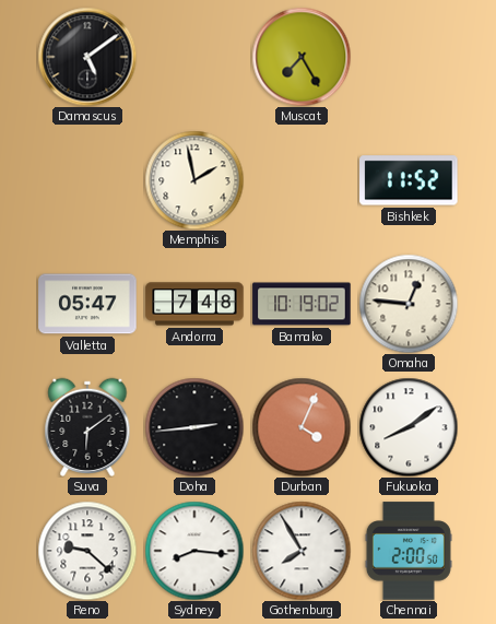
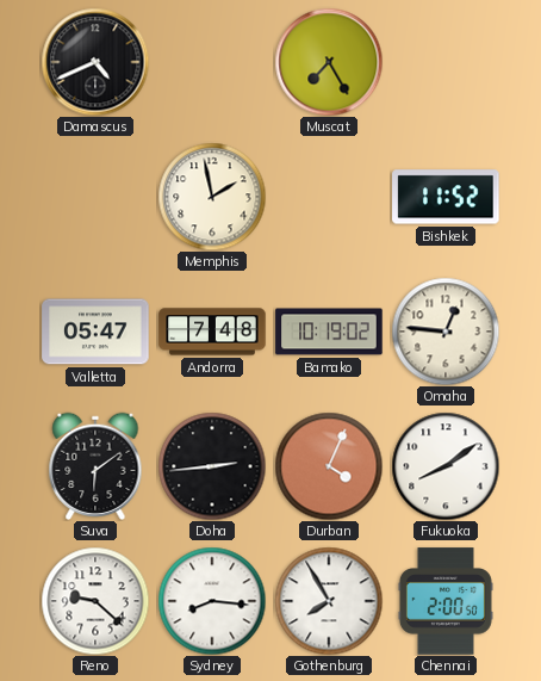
Damascus: 5:09 -> 4:41 (95, 62)
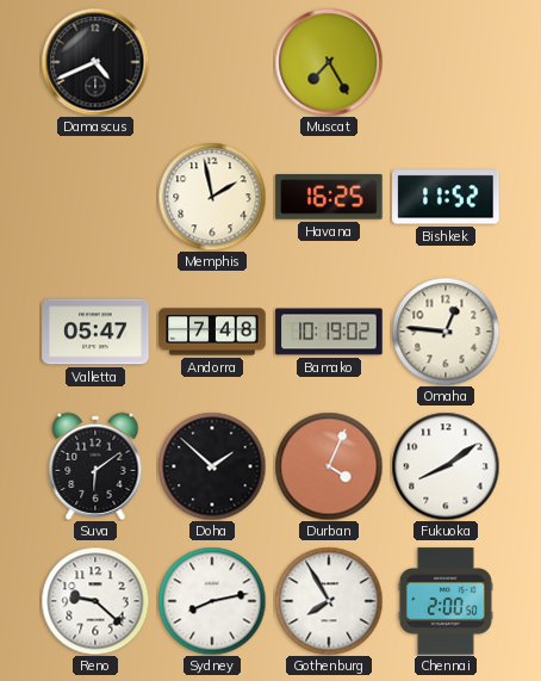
Havana: none -> 16:25 (329, 198)
Doha: 2:44 -> 1:52 (212, 466)
Sydney: 8:16 -> 8:13 (212, 601)
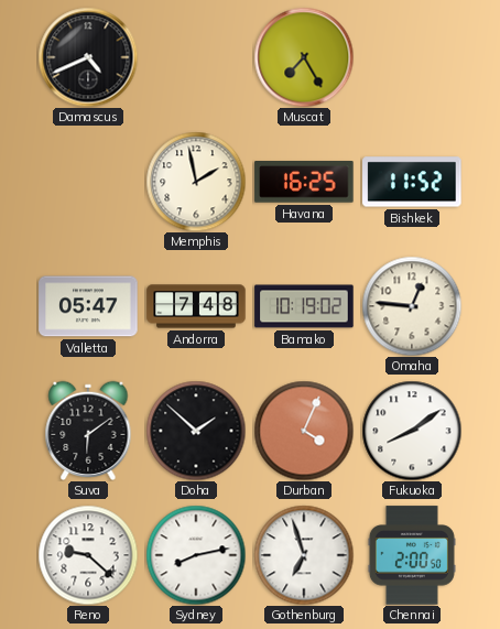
Gothenburg: 7:55 -> 6:57 (304, 555)
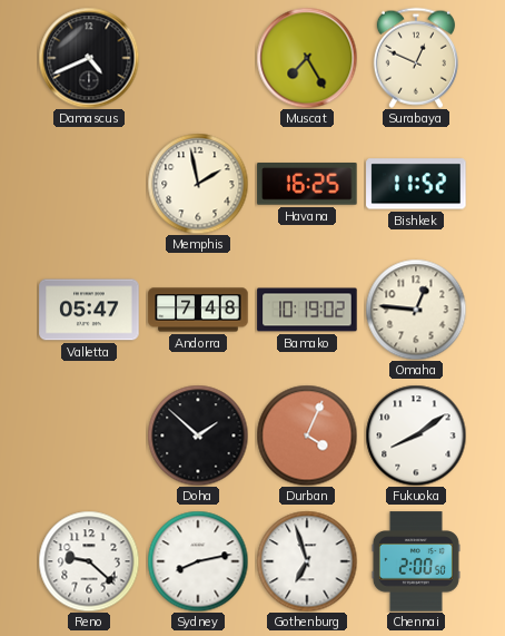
Surabaya: none -> 12:49 (416, 58)
Suva: 6:09 -> none (88, 431)
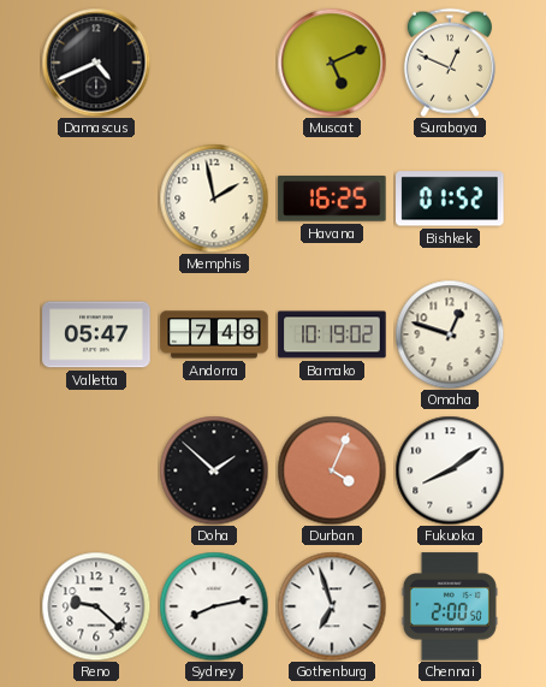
Muscat: 7:25 -> 5:11 (332, 63)
Bishkek: 11:52 -> 01:52 (450, 199)
Omaha: 12:46 -> 12:48 (450, 334)
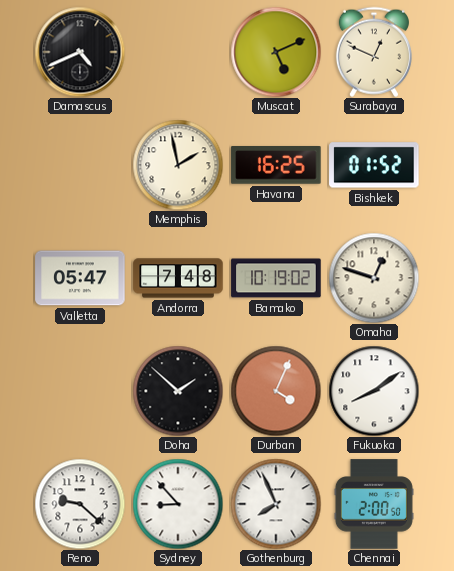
Sydney: 8:13 -> 8:53 (178, 504)
Gothenburg: 6:57 -> 7:56 (276, 504)
